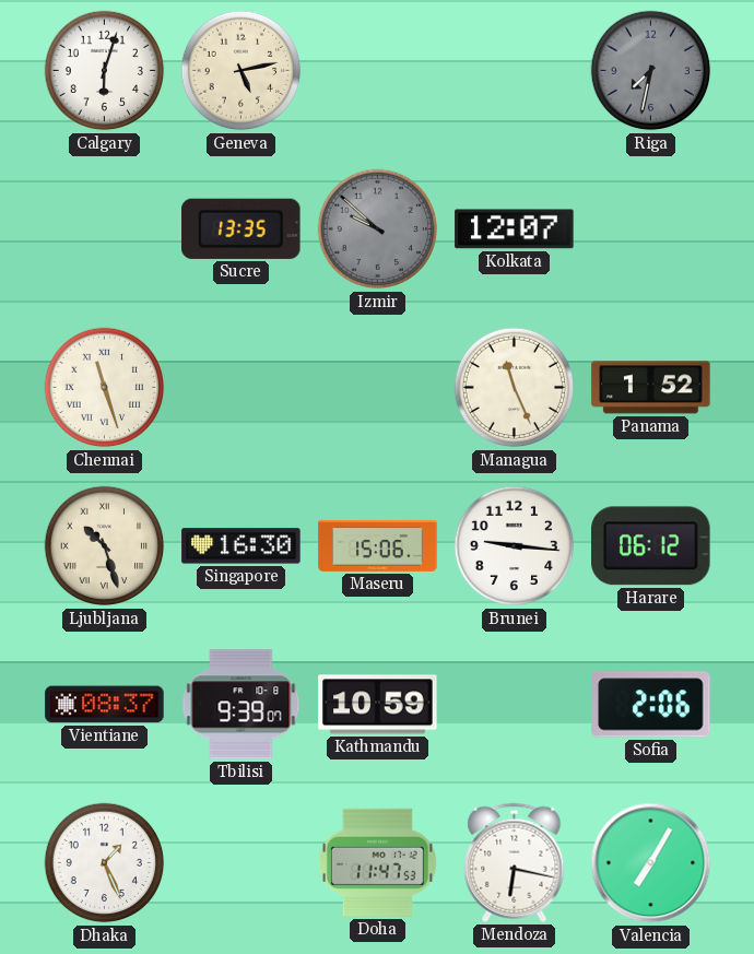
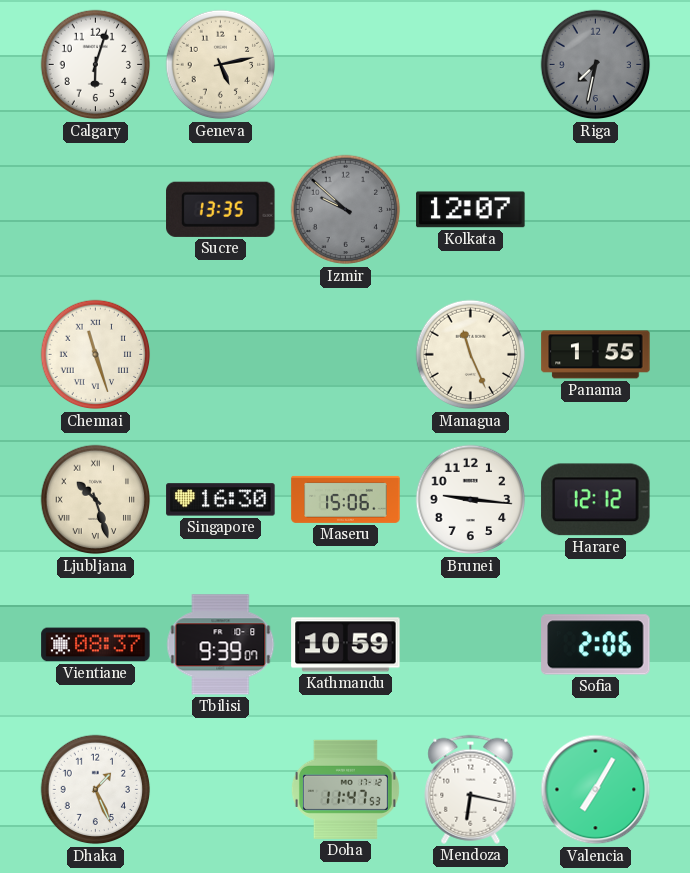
Panama: 1:52 -> 1:55 (596, 355)
Harare: 06:12 -> 12:12 (596, 500)
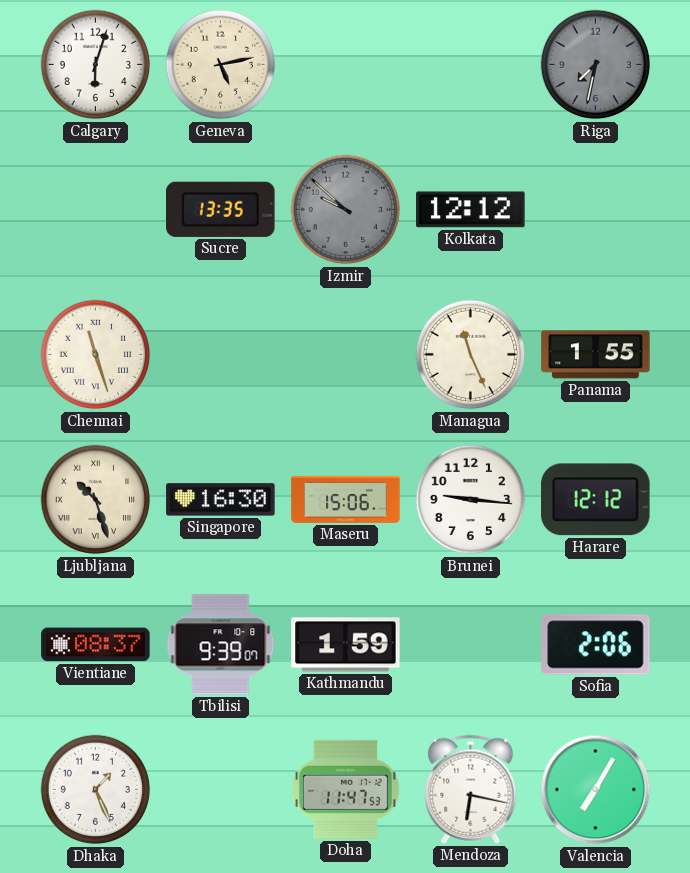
Kolkata: 12:07 -> 12:12 (471, 210)
Kathmandu: 10:59 -> 1:59 (346, 645)
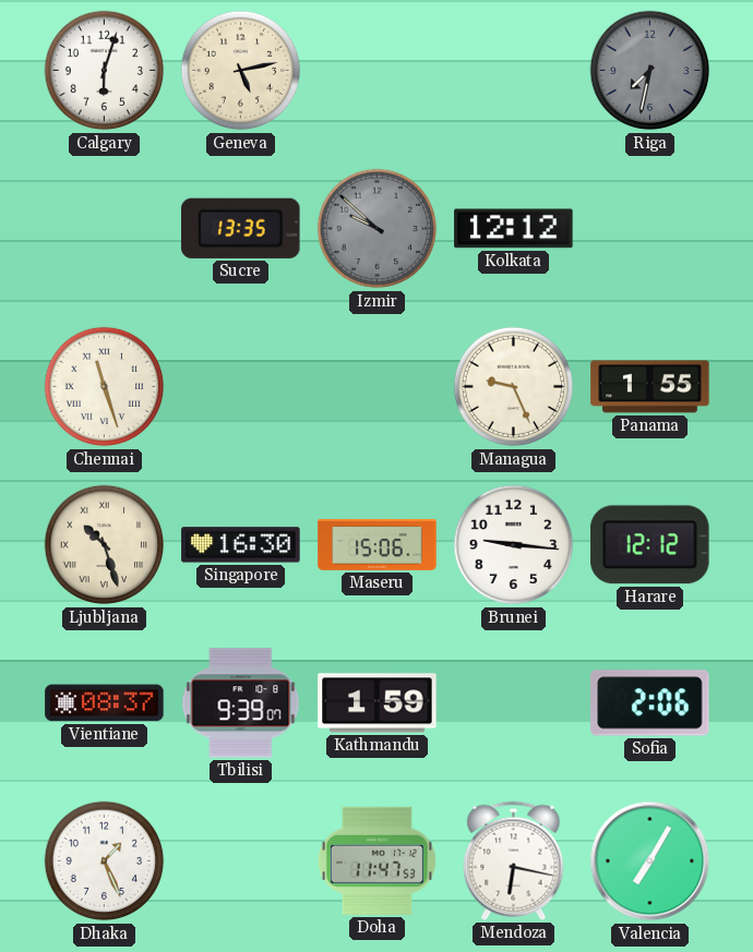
Managua: 11:26 -> 9:26 (514, 387)
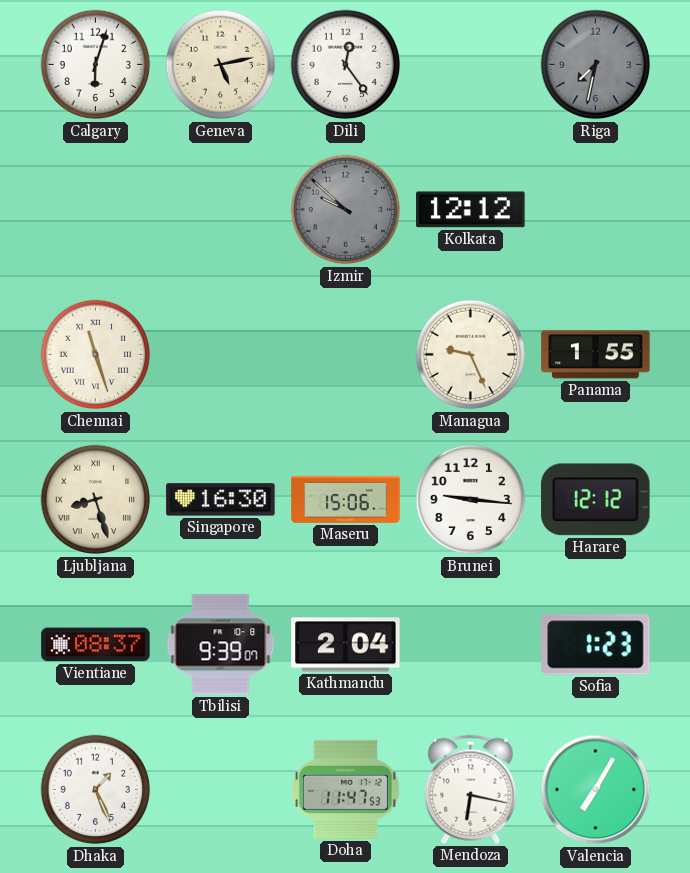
Dili: none -> 12:24 (346, 65)
Sucre: 13:35 -> none (241, 228)
Ljubljana: 10:27 -> 8:27 (96, 500)
Kathmandu: 1:59 -> 2:04 (346, 645)
Sofia: 2:06 -> 1:23 (596, 645)
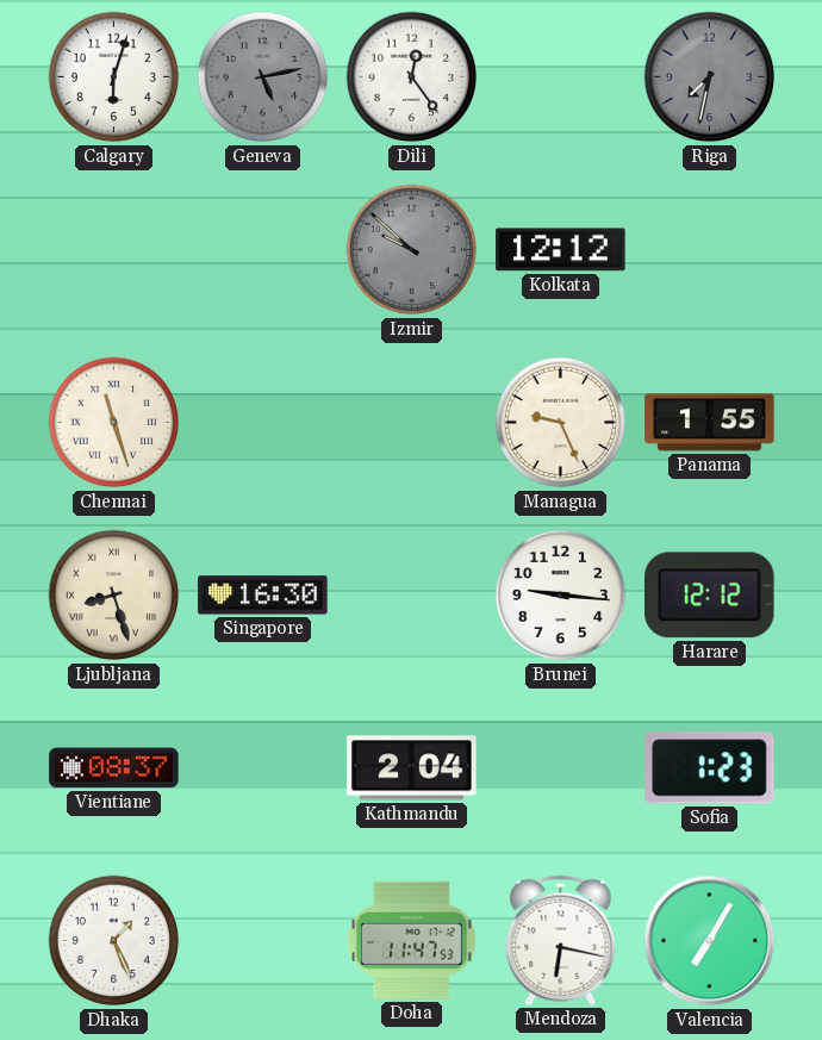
Geneva dial: cream -> grey (263, 77)
Maseru: 15:06 -> none (346, 499)
Tbilisi: 9:39 -> none (221, 645)
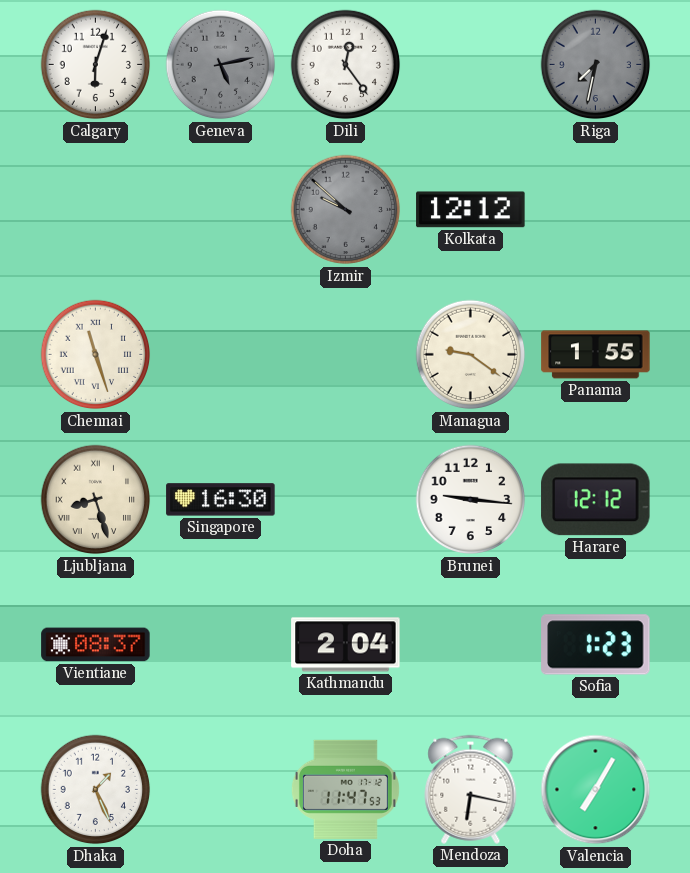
Managua: 9:26 -> 9:21 (471, 355)
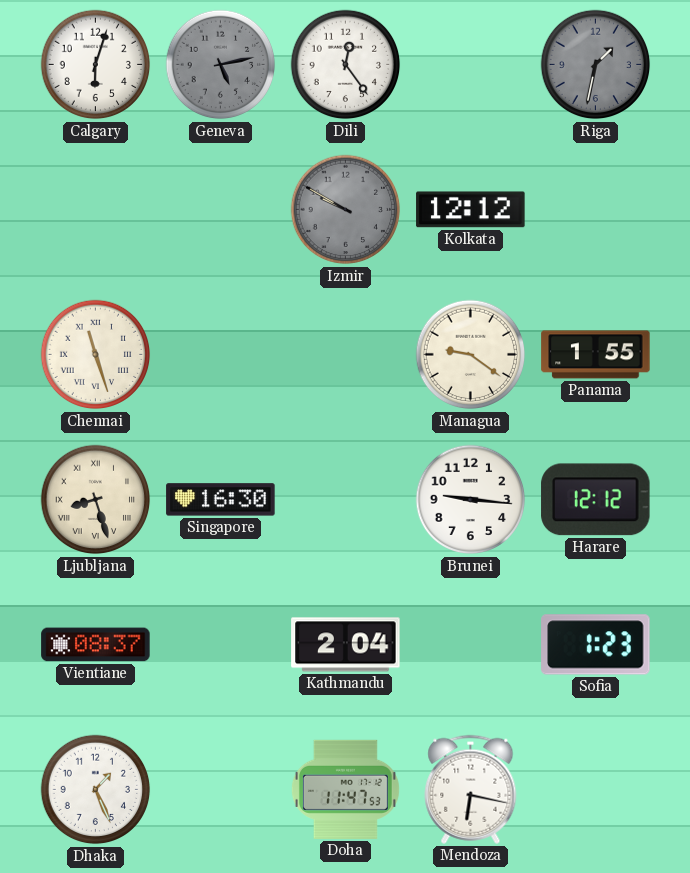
Riga: 7:32 -> 1:32 (596, 65)
Izmir: 9:52 -> 9:50 (346, 210)
Valencia: 7:05 -> none (596, 790)
